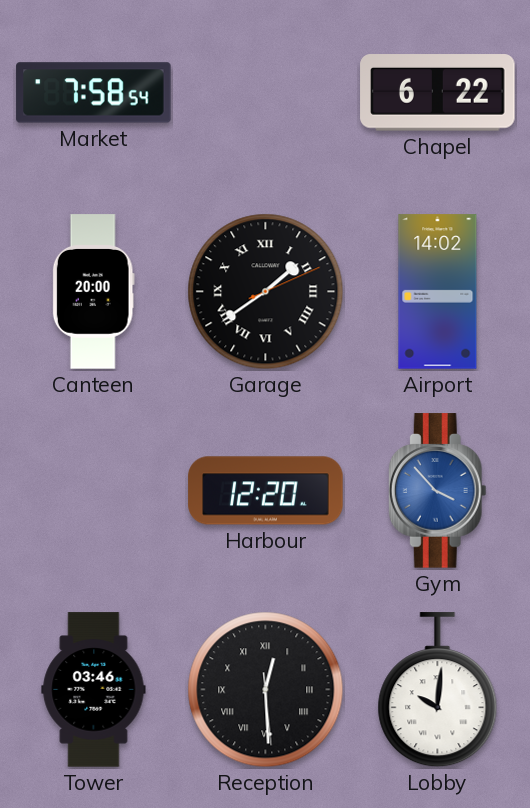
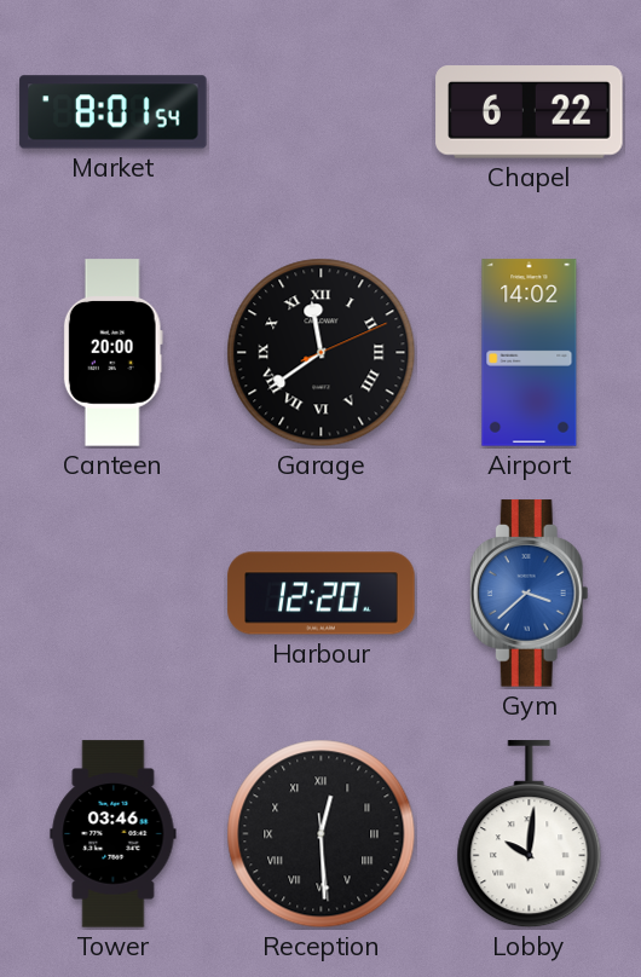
Market: 7:58 -> 8:01 (114, 112)
Garage: 1:39 -> 11:39 (322, 353)
Gym: 3:53 -> 3:38 (529, 594)
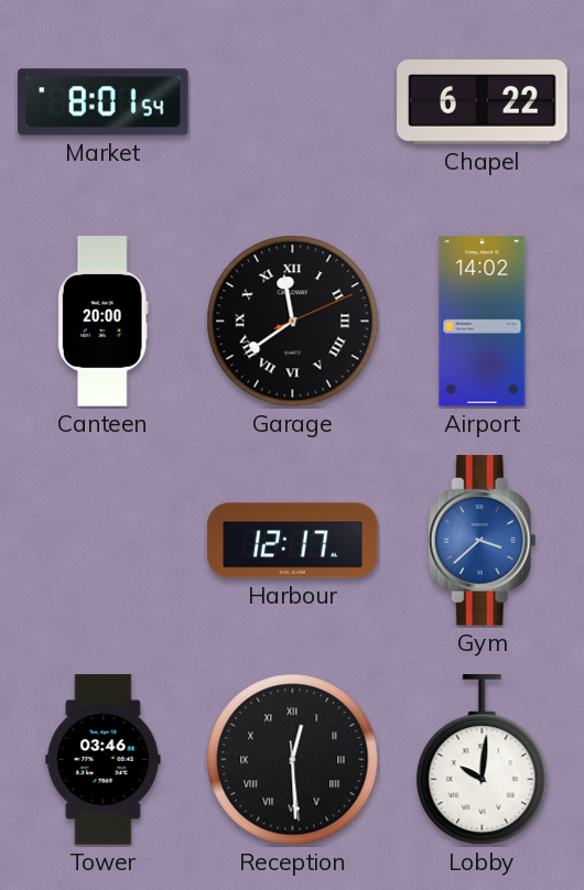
Harbour: 12:20 -> 12:17 (293, 541)
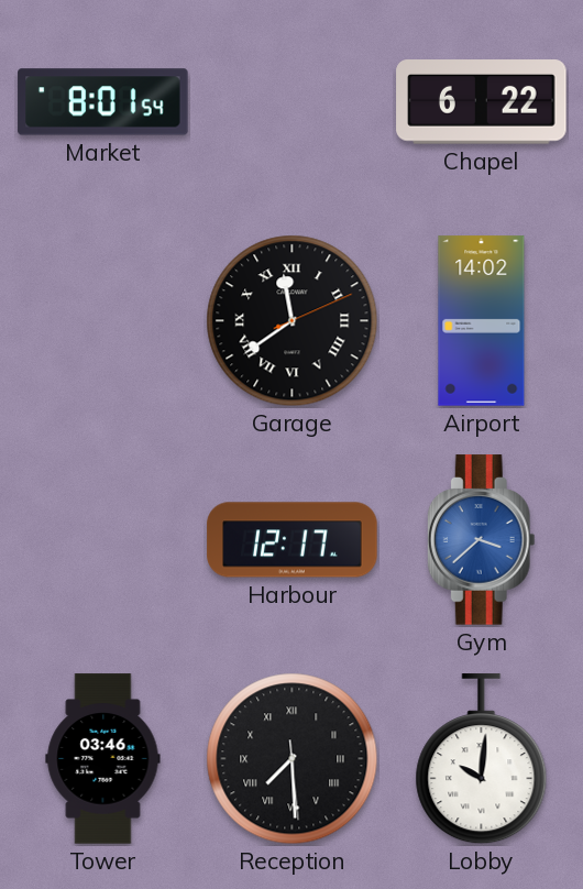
Canteen: 20:00 -> none (102, 322)
Reception: 12:29 -> 7:29 (293, 759)
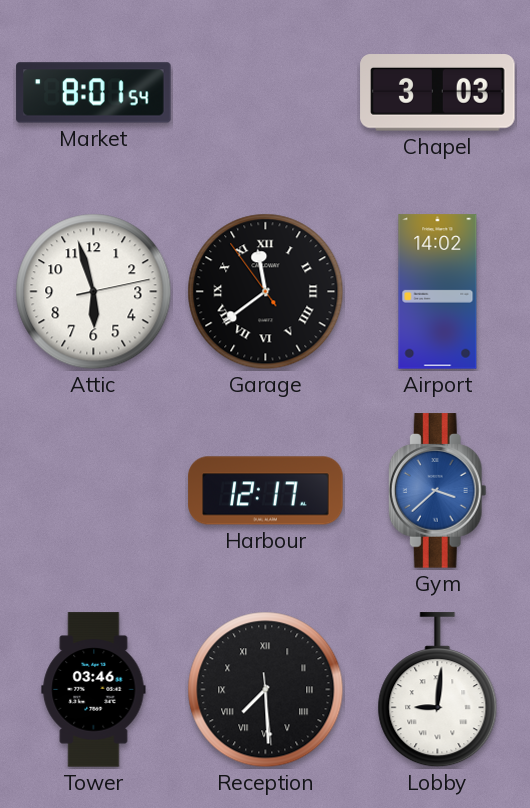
Chapel: 6:22 -> 3:03 (438, 93)
Attic: none -> 5:57 (94, 292)
Garage: 11:39 -> 11:38 (266, 292)
Lobby: 10:01 -> 9:01 (438, 690)
